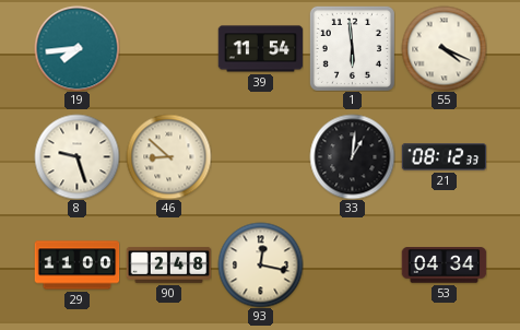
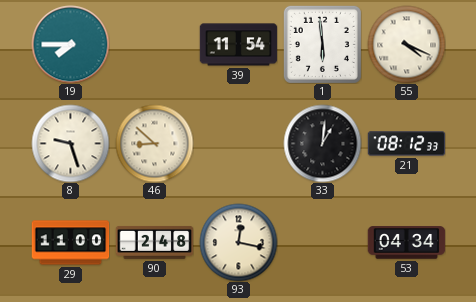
19: 7:44 -> 7:45 (70, 44)
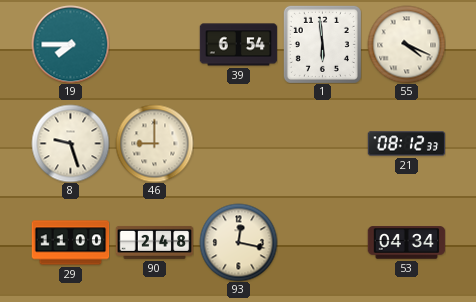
39: 11:54 -> 6:54 (238, 45)
46: 8:52 -> 9:00 (154, 143)
33: 1:01 -> none (322, 143)
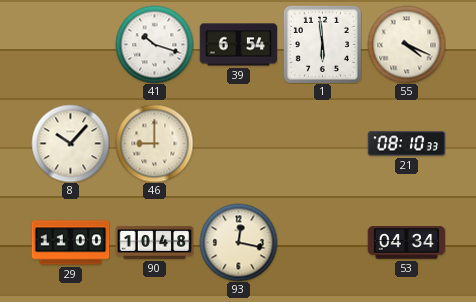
19: 7:45 -> none (70, 44)
41: none -> 10:18 (154, 44)
8: 9:27 -> 10:07 (70, 143)
21: 08:12 -> 08:10 (406, 144)
90: 2:48 -> 10:48 (154, 242)
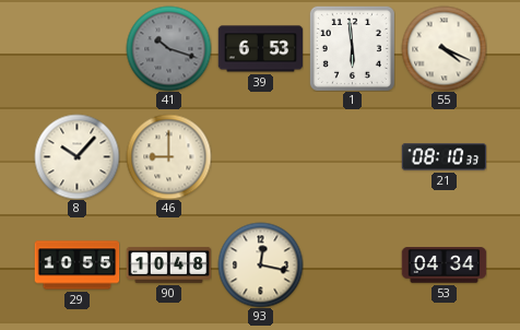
41 dial: white -> grey (168, 48)
39: 6:54 -> 6:53 (260, 49)
29: 11:00 -> 10:55 (76, 266)
